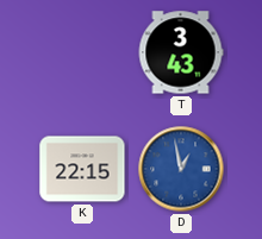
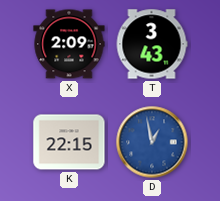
X: none -> 2:09 (69, 44)
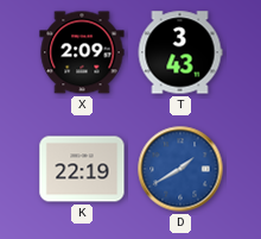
K: 22:15 -> 22:19 (82, 169)
D: 12:58 -> 1:40 (180, 169)
